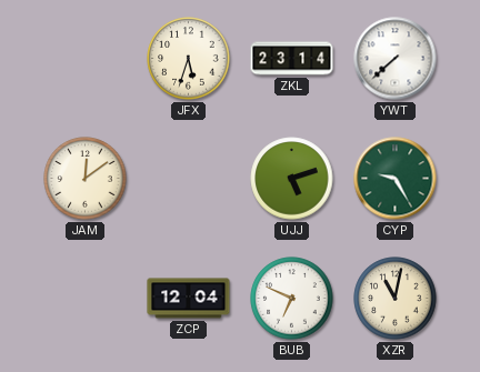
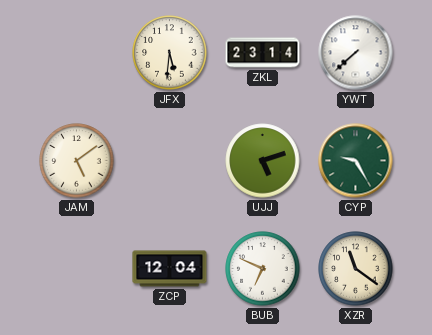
JFX: 5:33 -> 5:31 (170, 53)
JAM: 12:09 -> 5:09 (77, 161)
XZR: 11:02 -> 11:21 (356, 269)
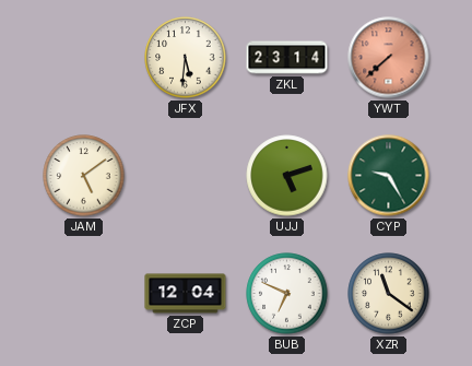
YWT dial: white -> salmon (389, 58)
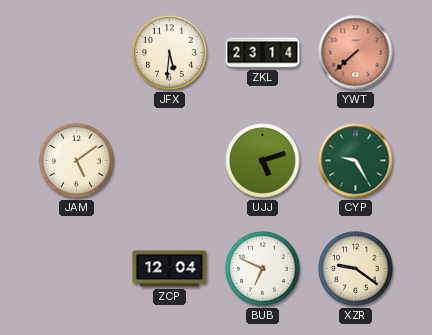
XZR: 11:21 -> 9:21 (356, 269)
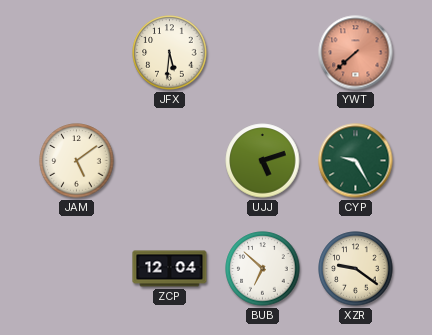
ZKL: 23:14 -> none (263, 53)
BUB: 6:49 -> 6:52 (263, 269)
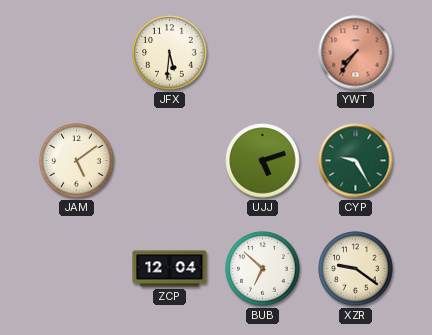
YWT: 7:38 -> 7:36 (356, 53)
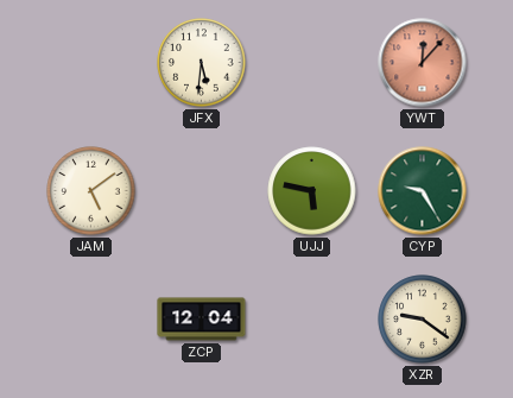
YWT: 7:36 -> 12:07 (423, 63)
UJJ: 5:12 -> 5:47 (312, 191)
BUB: 6:52 -> none (263, 269)
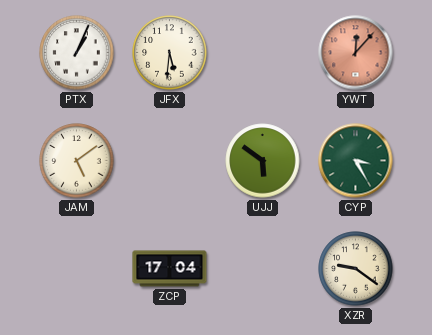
PTX: none -> 1:04 (77, 53)
UJJ: 5:47 -> 5:51 (263, 161)
CYP: 9:25 -> 3:25 (356, 161)
ZCP: 12:04 -> 17:04 (170, 269)
